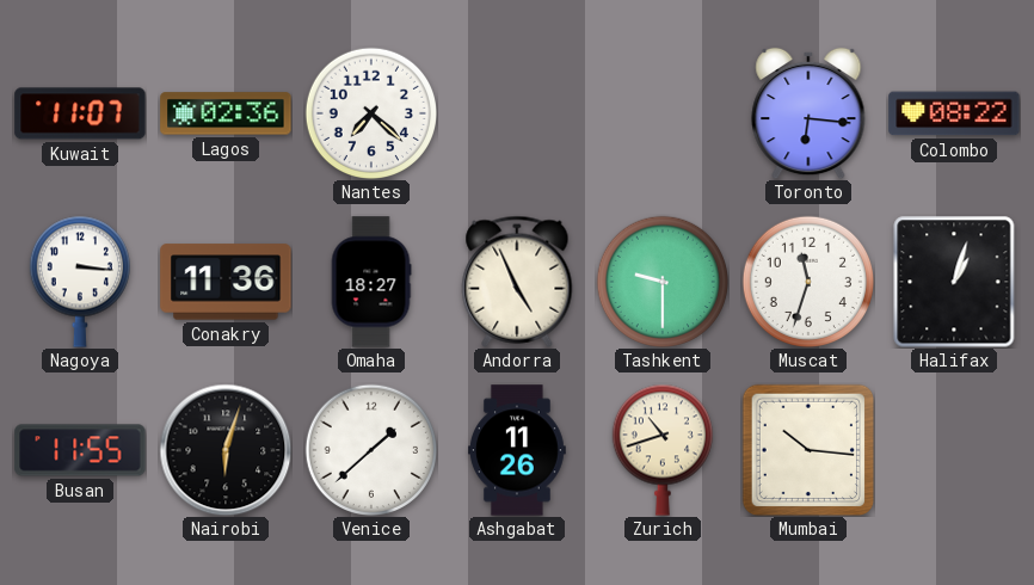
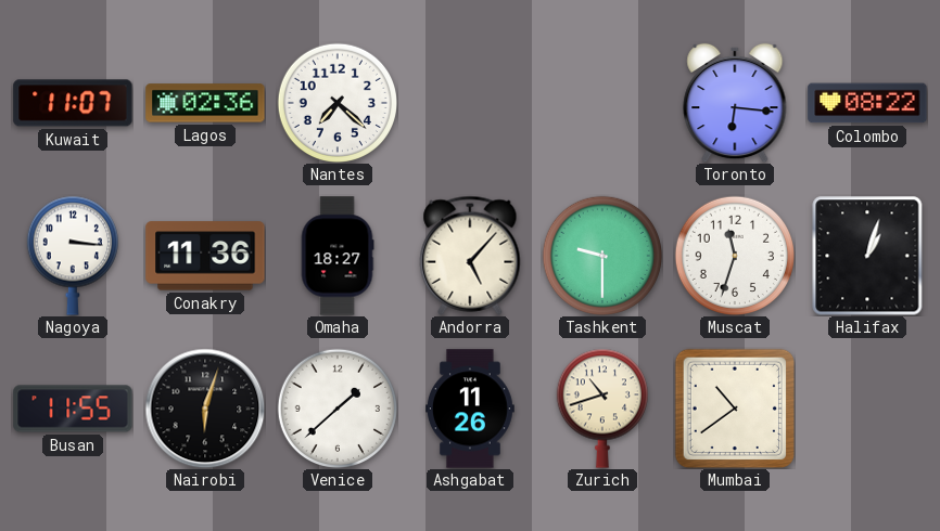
Andorra: 4:56 -> 5:07 (470, 256)
Mumbai: 10:16 -> 10:39 (735, 409)
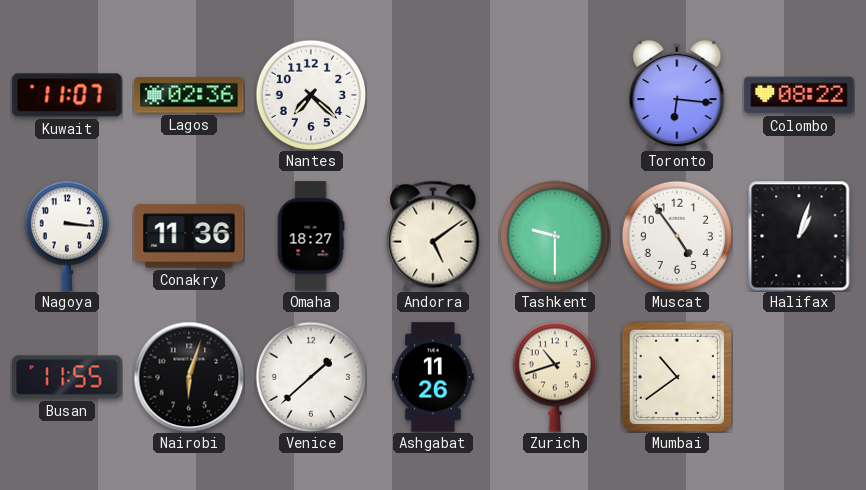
Andorra: 5:07 -> 5:09 (433, 236)
Muscat: 11:33 -> 4:54 (676, 235)
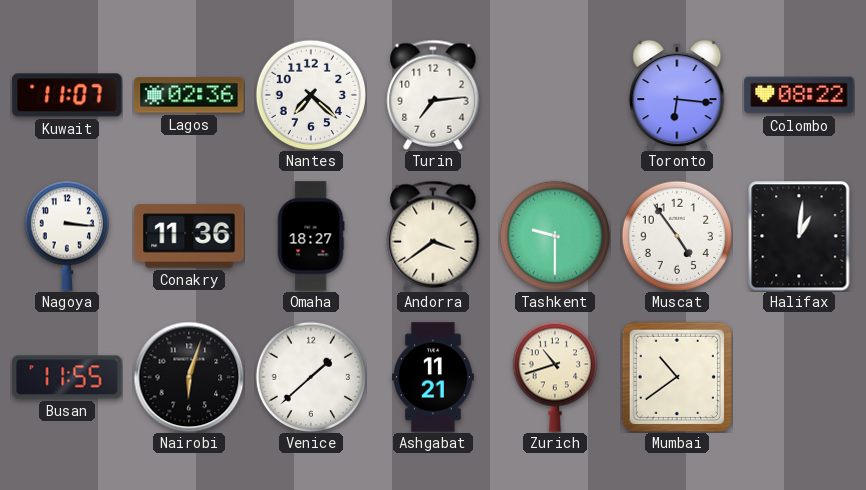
Turin: none -> 7:14 (433, 95)
Andorra: 5:09 -> 3:39 (433, 236)
Halifax: 1:03 -> 1:01 (799, 236)
Ashgabat: 11:26 -> 11:21 (434, 377)
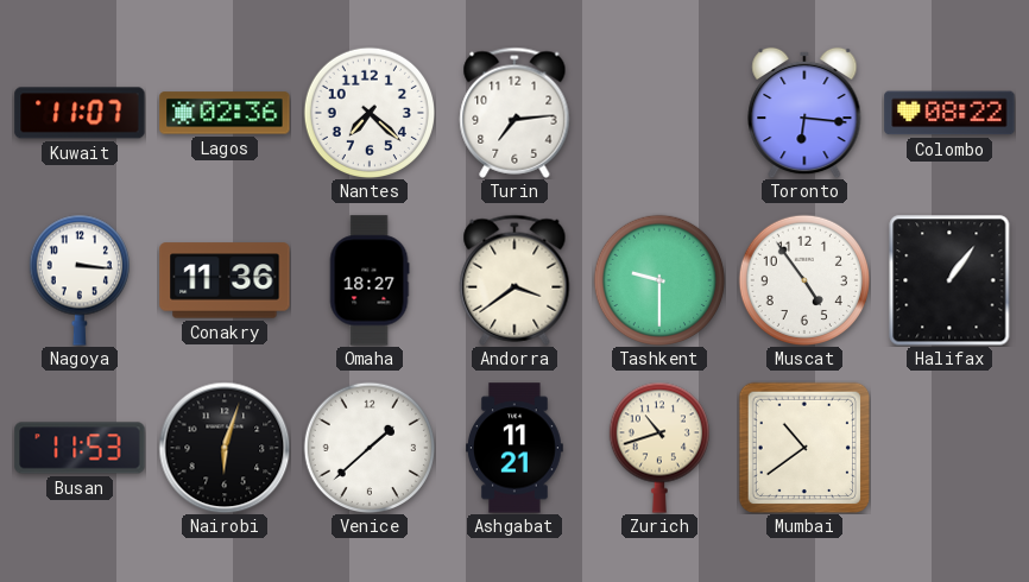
Halifax: 1:01 -> 1:06 (949, 280)
Busan: 11:55 -> 11:53 (80, 448)
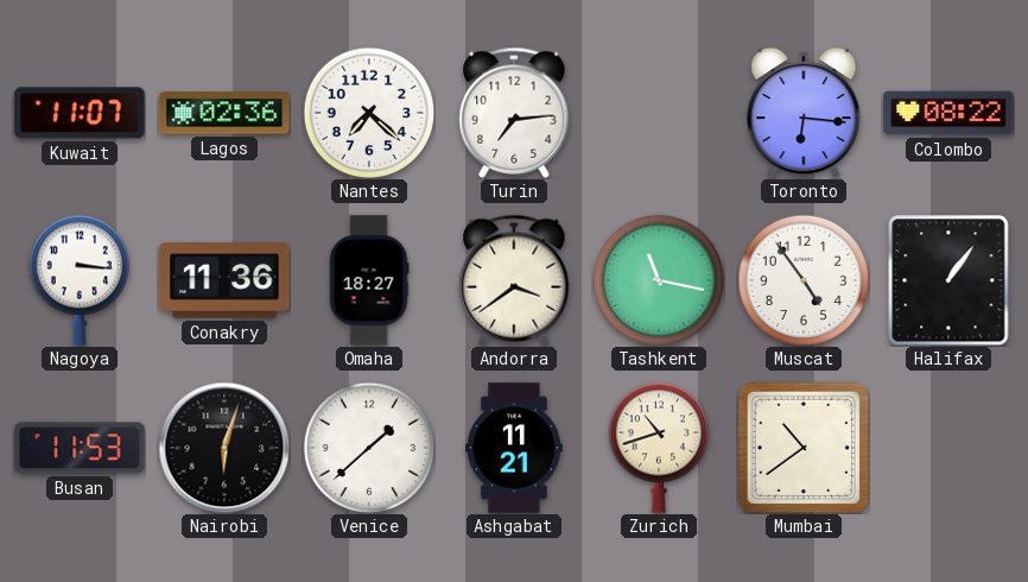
Tashkent: 9:30 -> 11:17 (658, 279)
